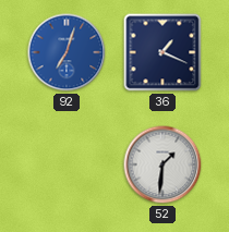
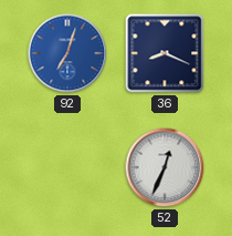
36: 1:19 -> 8:19 (165, 53)
52: 1:31 -> 12:34 (165, 167)
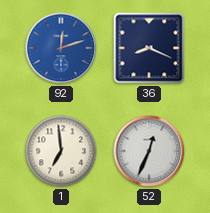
92: 7:03 -> 12:12 (61, 48)
1: none -> 6:59 (61, 151)
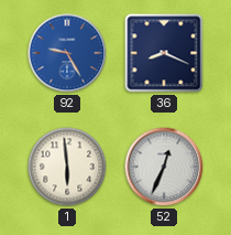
92: 12:12 -> 9:25 (67, 53)
1: 6:59 -> 5:59 (67, 167)
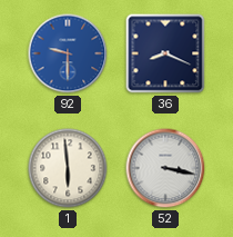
92: 9:25 -> 9:30 (68, 53)
52: 12:34 -> 3:17 (165, 168)
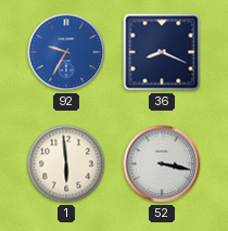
92: 9:30 -> 9:35 (66, 52)
